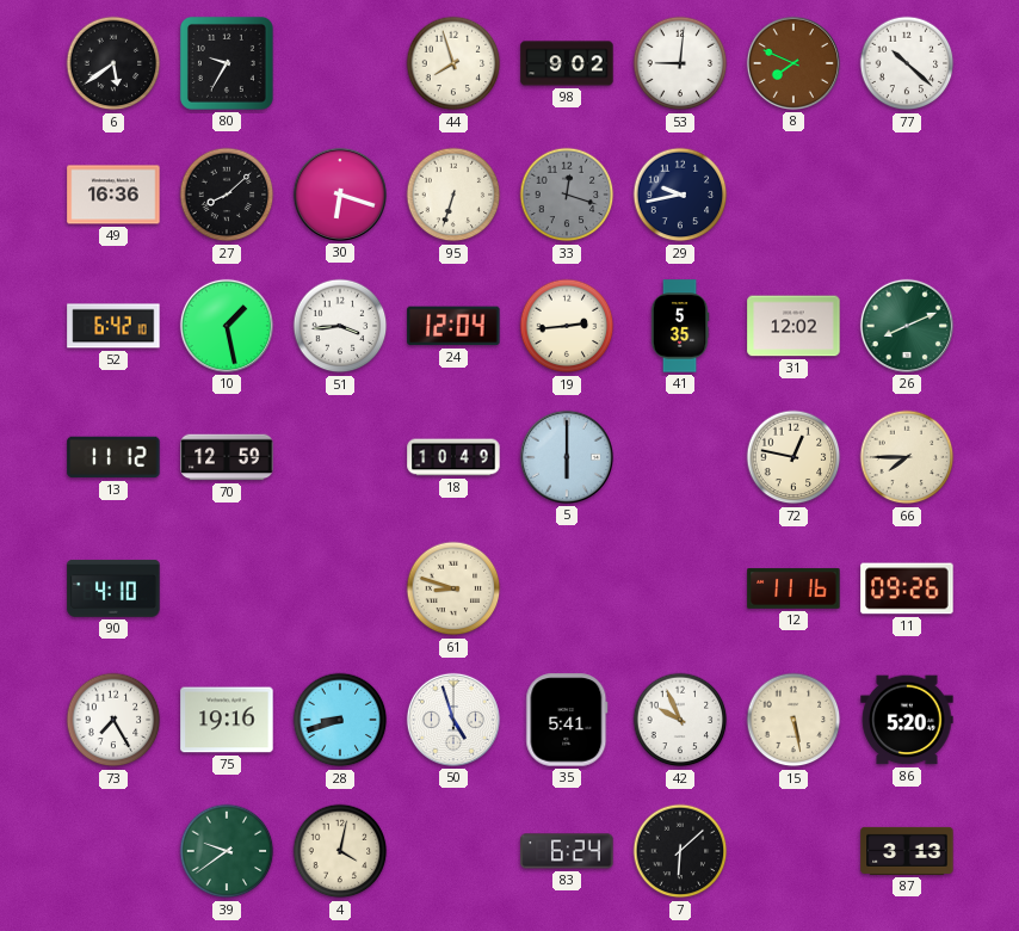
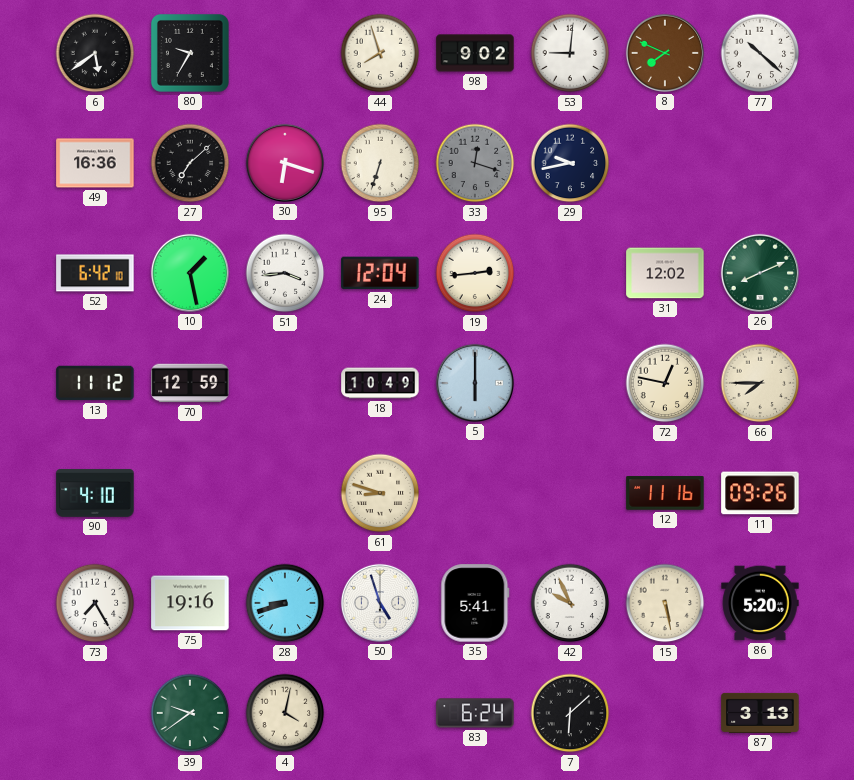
27: 8:08 -> 7:08 (190, 163)
41: 5:35 -> none (680, 326)
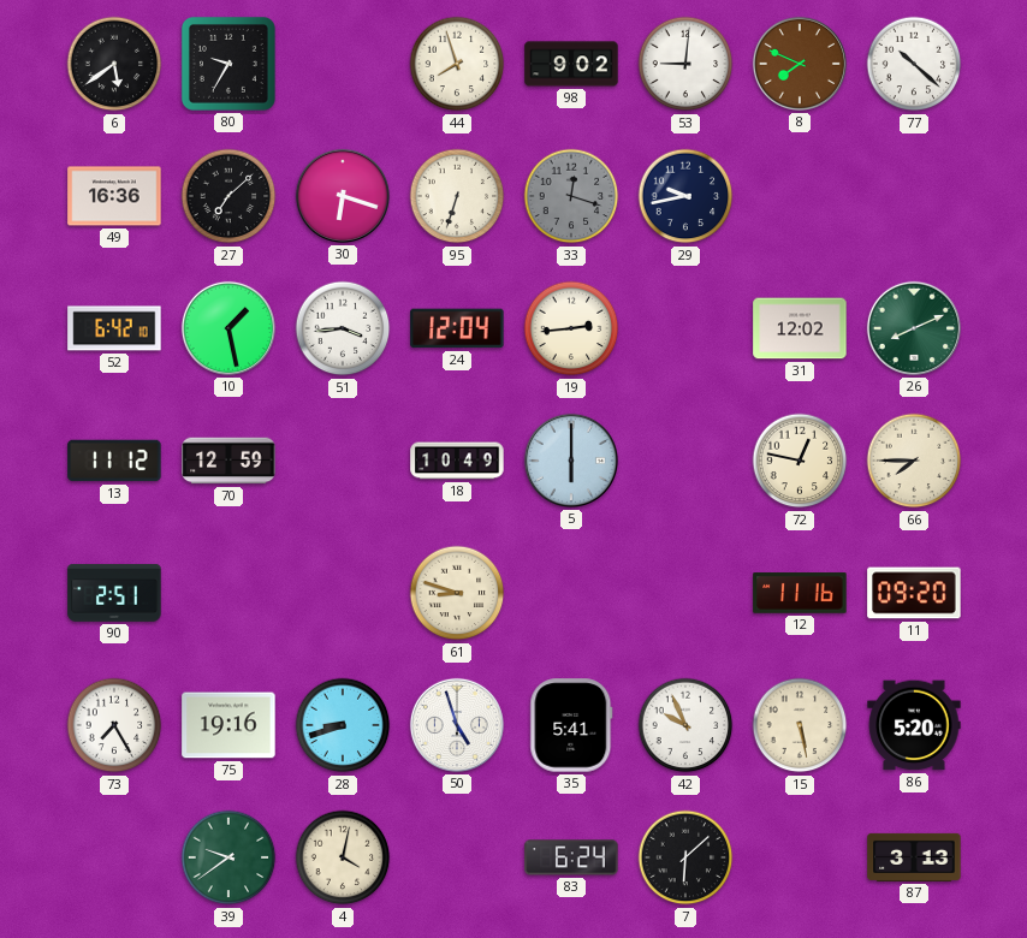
90: 4:10 -> 2:51 (114, 593)
11: 09:26 -> 09:20 (914, 593)
